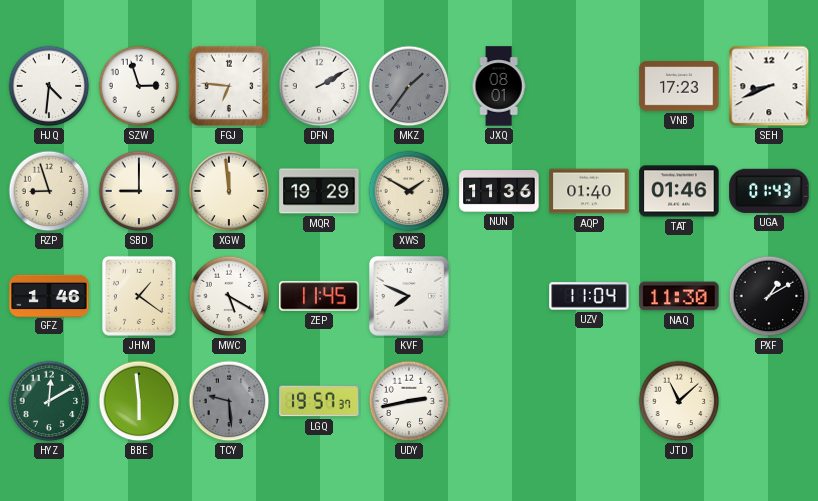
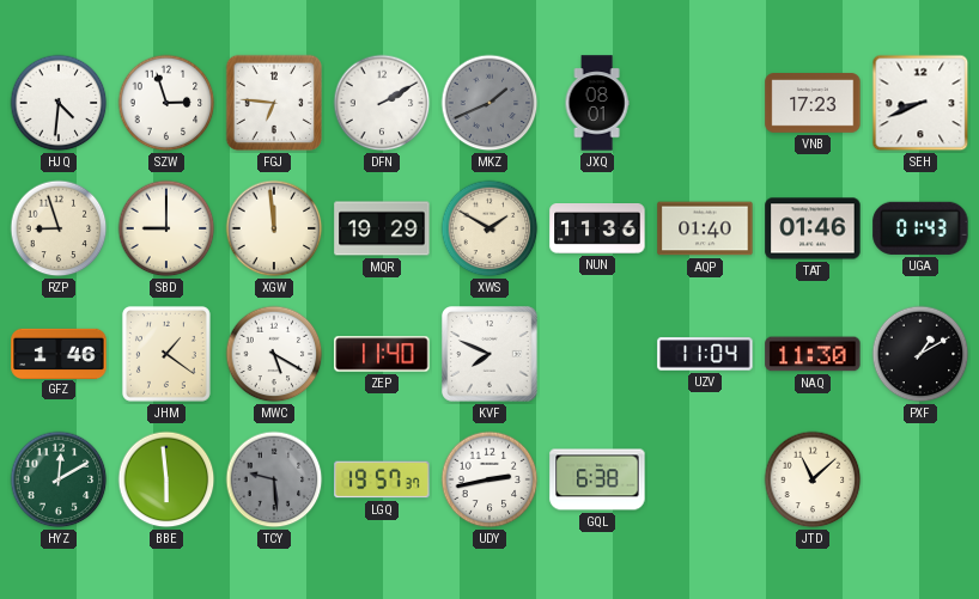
MKZ: 1:36 -> 1:41 (489, 103)
ZEP: 11:45 -> 11:40 (382, 354)
GQL: none -> 6:38 (597, 479)
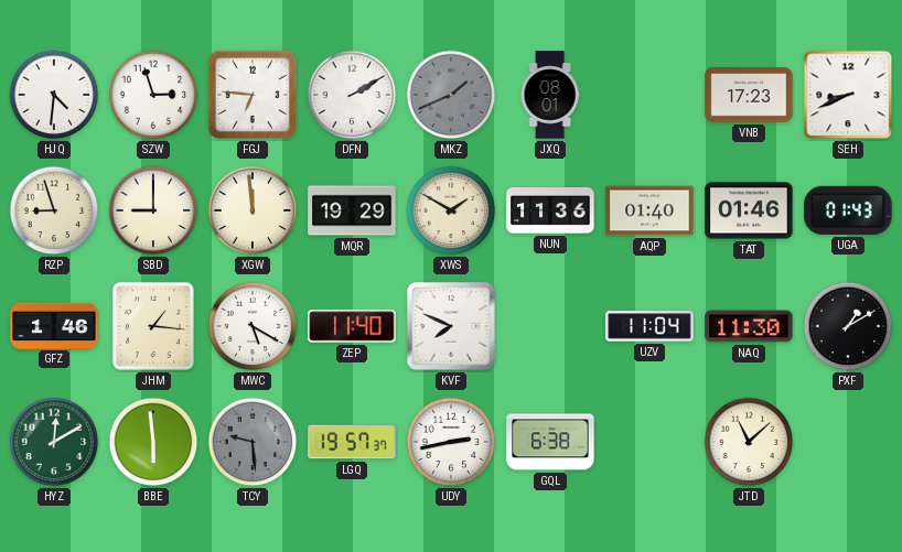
JHM: 1:21 -> 1:16 (153, 326)
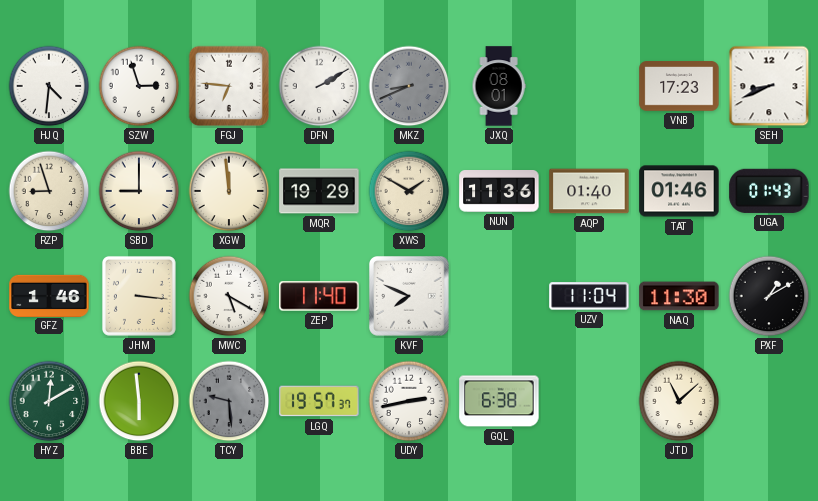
MKZ: 1:41 -> 8:41 (409, 86)
JHM: 1:16 -> 3:16 (139, 296)
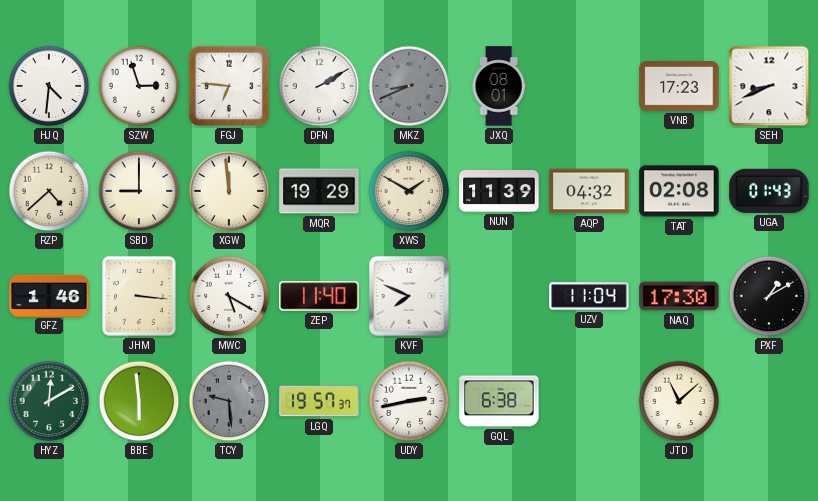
RZP: 8:57 -> 4:38 (49, 191)
NUN: 11:36 -> 11:39 (499, 192)
AQP: 01:40 -> 04:32 (589, 191)
TAT: 01:46 -> 02:08 (679, 191)
NAQ: 11:30 -> 17:30 (679, 296)
